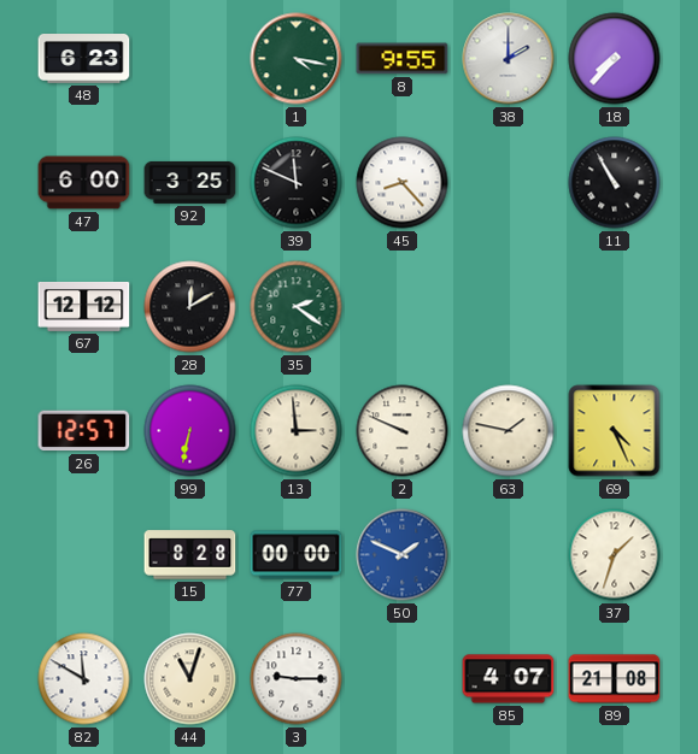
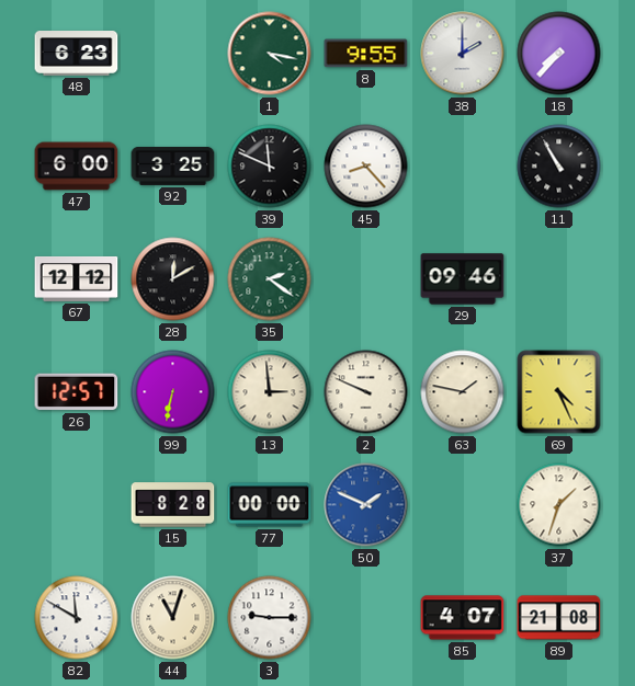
29: none -> 09:46 (463, 279)
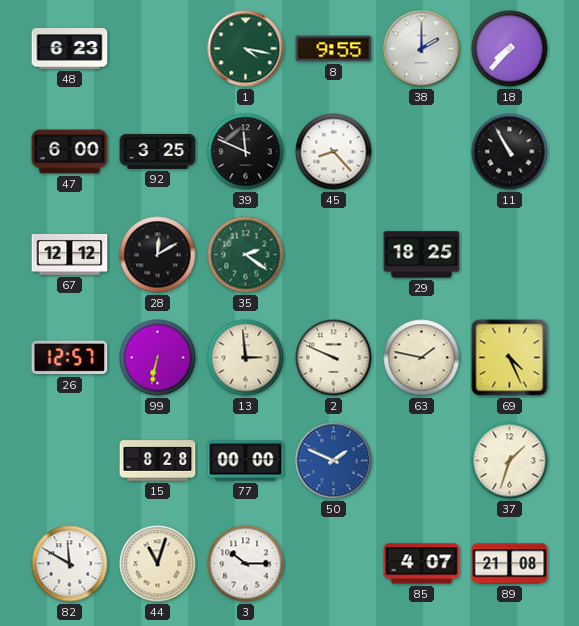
29: 09:46 -> 18:25 (422, 255)
3: 9:15 -> 10:15 (246, 564)
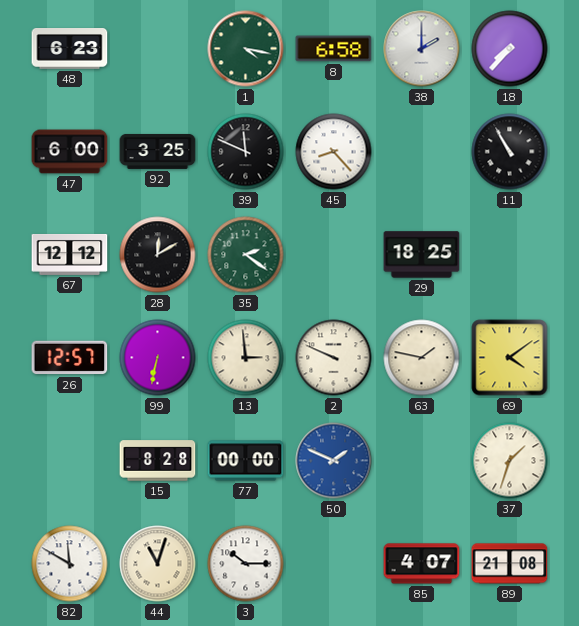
8: 9:55 -> 6:58 (334, 49)
69: 4:26 -> 4:09 (510, 358)
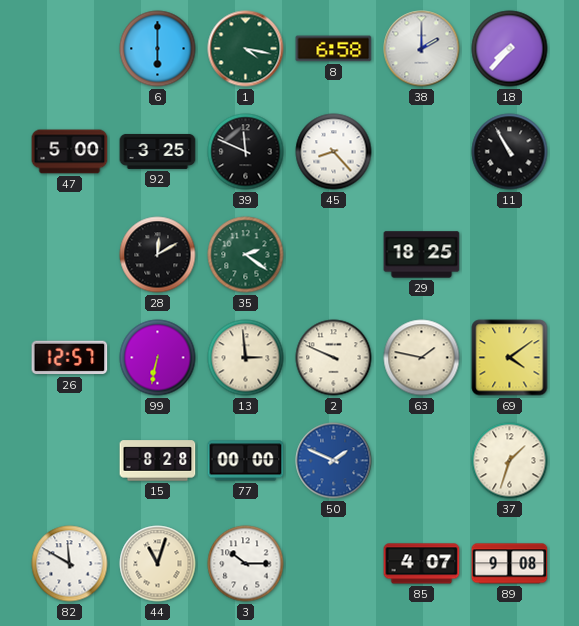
48: 6:23 -> none (70, 49)
6: none -> 6:00 (158, 49)
47: 6:00 -> 5:00 (70, 152)
67: 12:12 -> none (70, 254)
89: 21:08 -> 9:08 (510, 564)
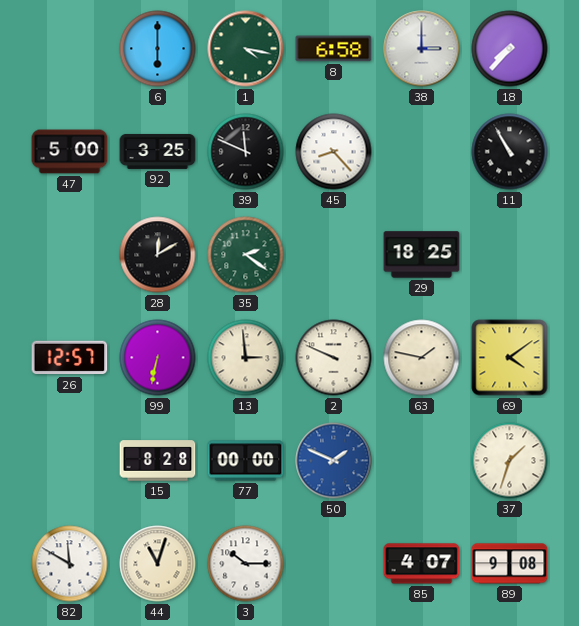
38: 2:00 -> 3:00 (422, 49)
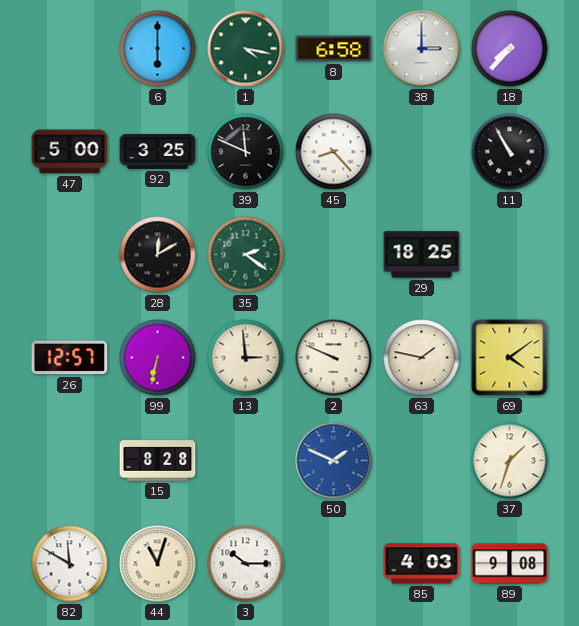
77: 00:00 -> none (246, 461)
85: 4:07 -> 4:03 (422, 564)
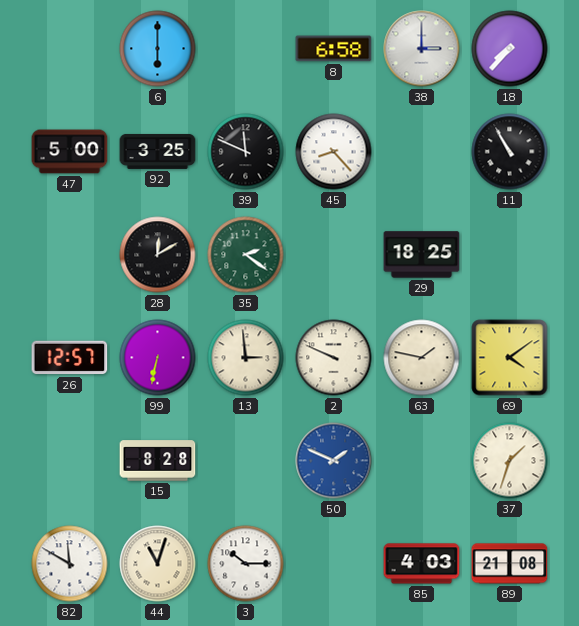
1: 4:17 -> none (246, 49)
89: 9:08 -> 21:08 (510, 564)
